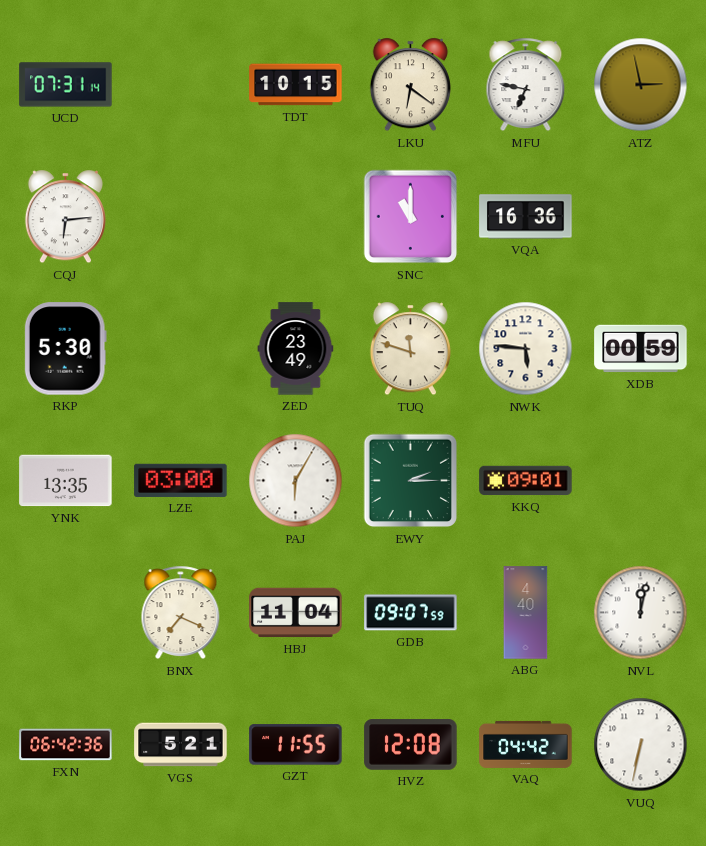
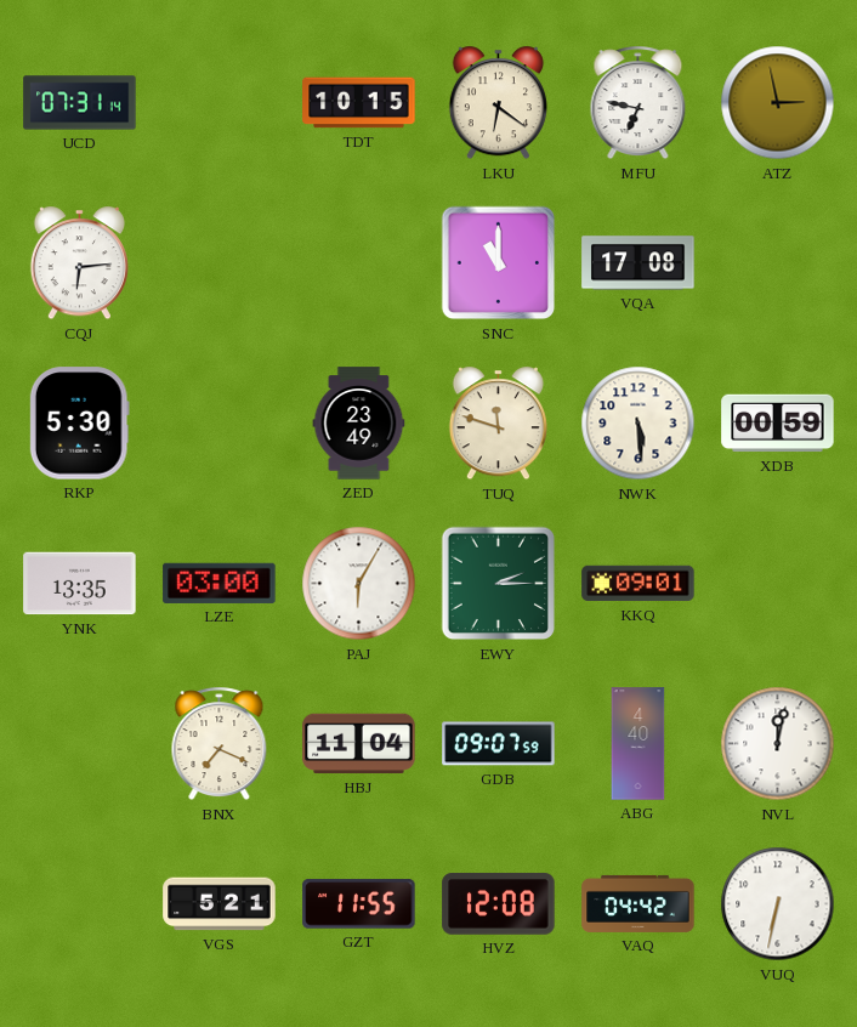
VQA: 16:36 -> 17:08 (639, 263)
NWK: 5:46 -> 5:29 (639, 424)
FXN: 06:42 -> none (66, 745)
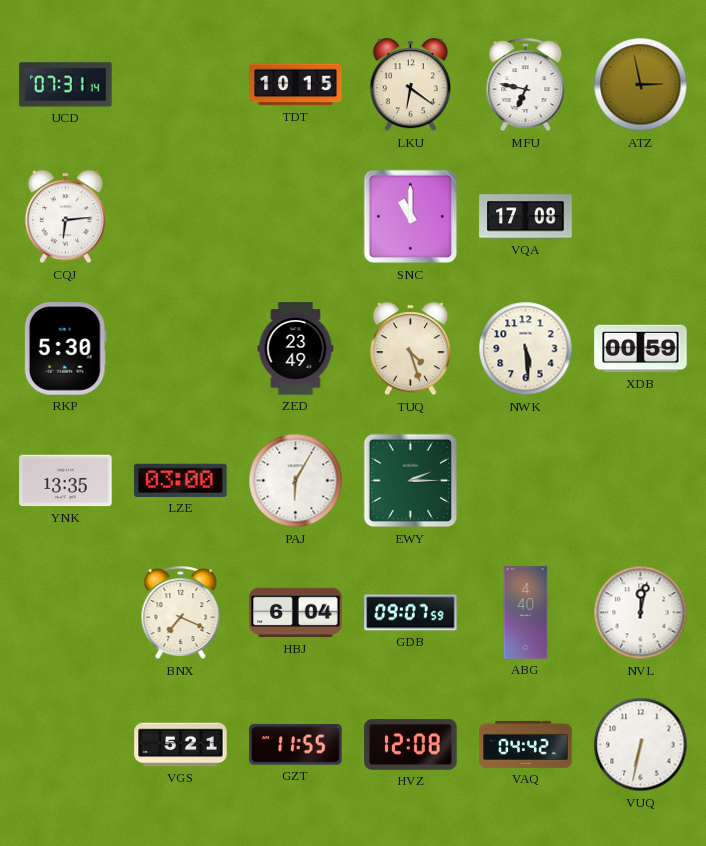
TUQ: 11:48 -> 4:27 (410, 349)
KKQ: 09:01 -> none (639, 584)
HBJ: 11:04 -> 6:04 (296, 613)
